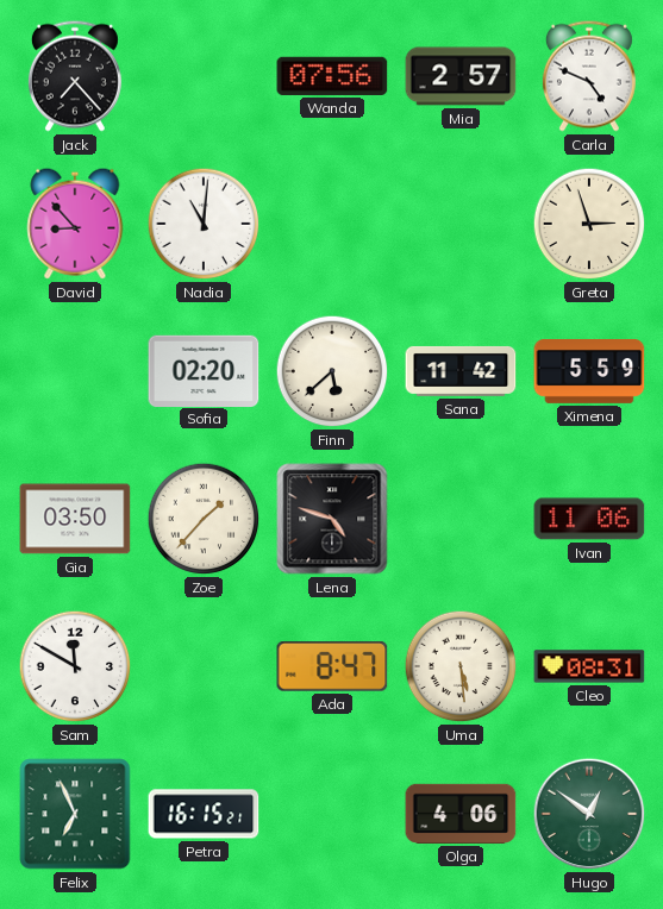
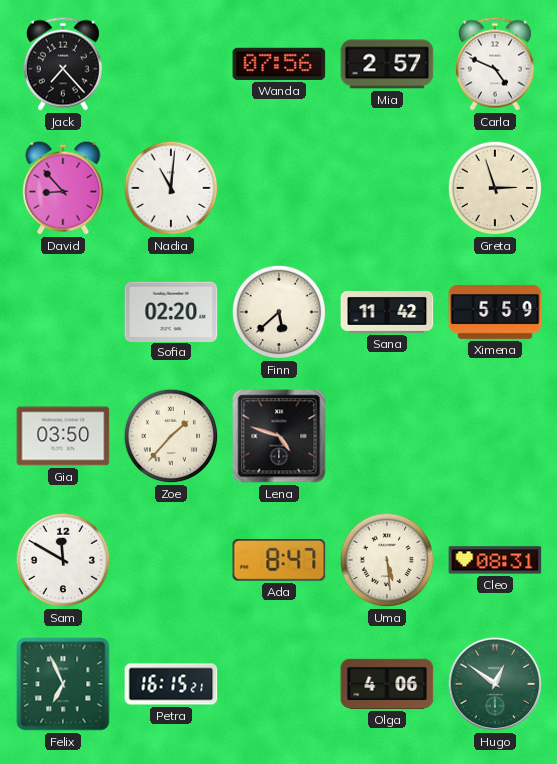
Ivan: 11:06 -> none (589, 519)
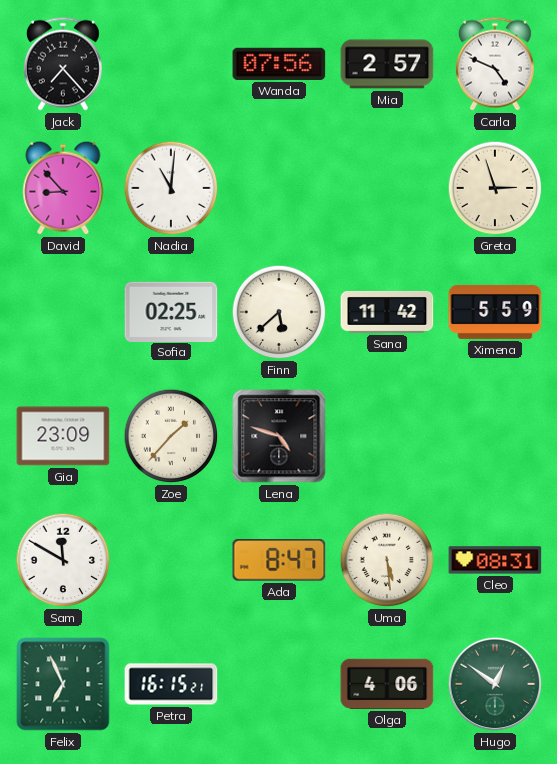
Sofia: 02:20 -> 02:25 (171, 311)
Gia: 03:50 -> 23:09 (63, 436)
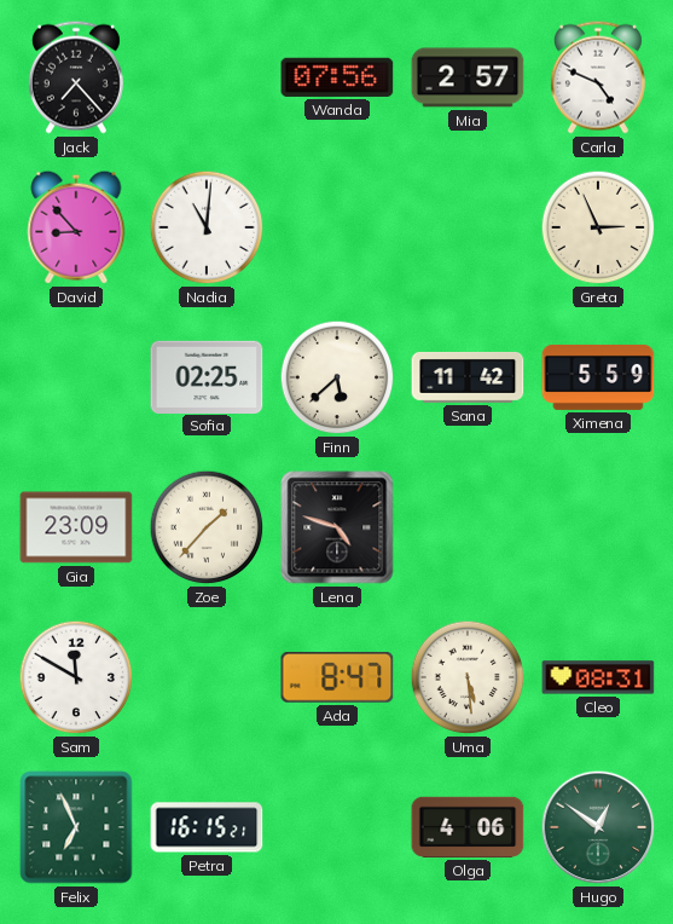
Greta: 2:57 -> 2:56 (598, 227)
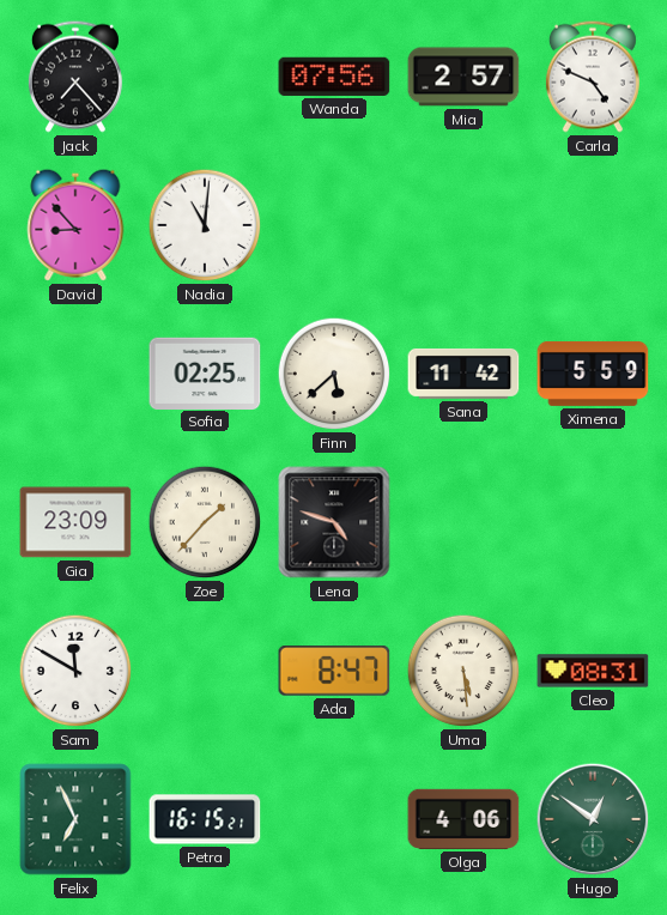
Greta: 2:56 -> none (598, 227)
